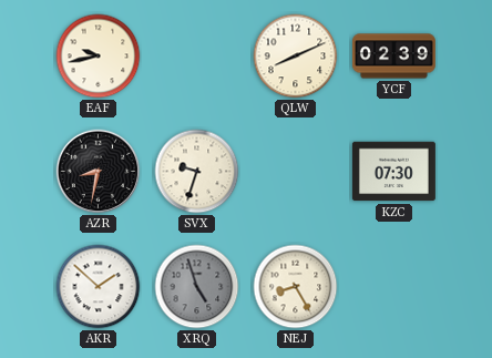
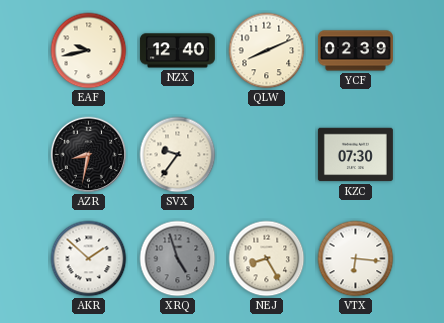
NZX: none -> 12:40 (177, 51)
SVX: 9:33 -> 9:36 (178, 155)
VTX: none -> 6:16 (356, 259)
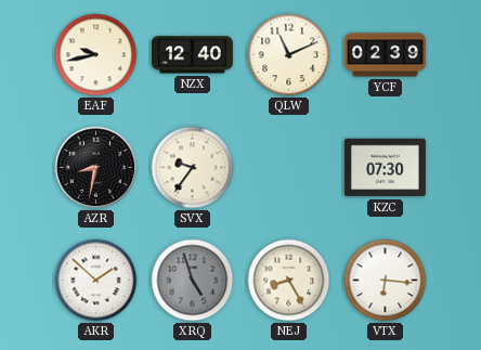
QLW: 8:11 -> 11:11 (289, 55)
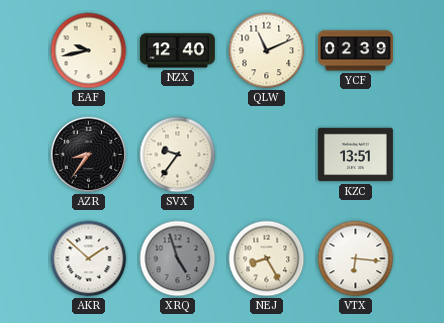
AZR: 8:32 -> 8:36 (89, 155)
KZC: 07:30 -> 13:51 (355, 155)
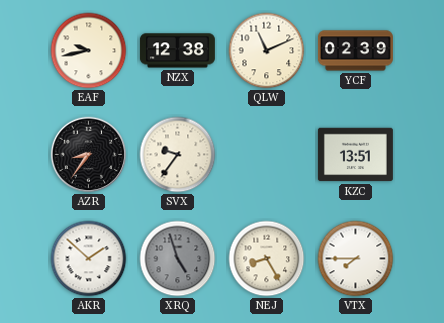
NZX: 12:40 -> 12:38 (177, 51)
VTX: 6:16 -> 7:45 (356, 259)
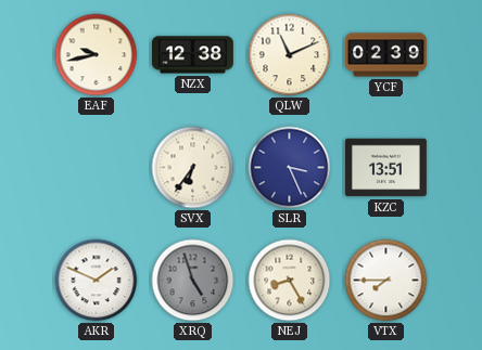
AZR: 8:36 -> none (89, 155)
SVX: 9:36 -> 6:36 (193, 168)
SLR: none -> 3:26 (290, 168)
AKR: 1:52 -> 1:49 (97, 281)
